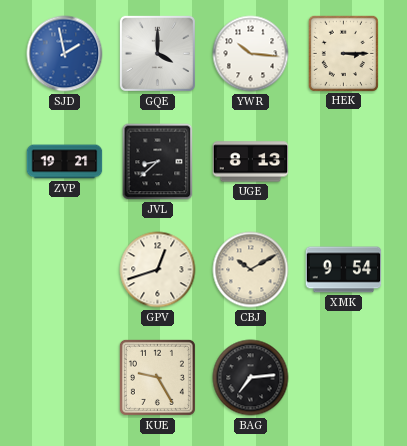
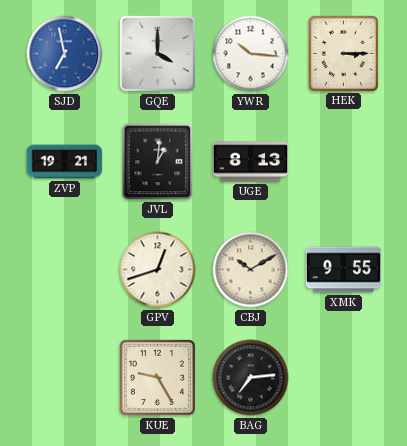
SJD: 1:58 -> 6:58 (65, 54)
JVL: 8:38 -> 1:01 (158, 162)
XMK: 9:54 -> 9:55 (344, 270)
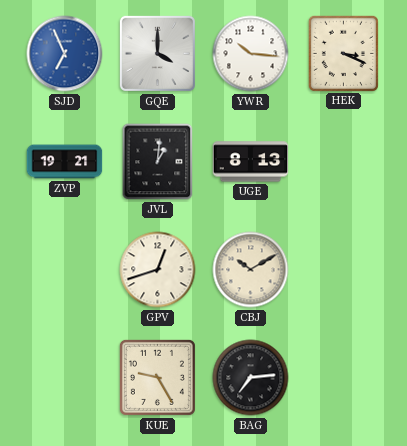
SJD: 6:58 -> 6:56 (65, 54)
HEK: 3:15 -> 3:19 (343, 53)
XMK: 9:55 -> none (344, 270)
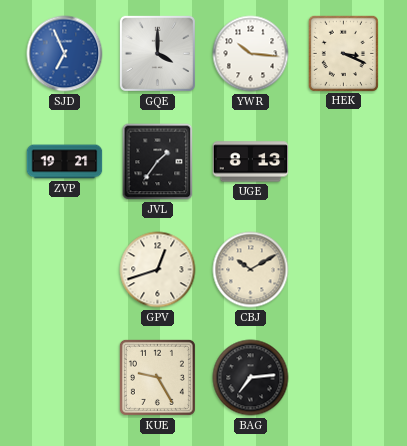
JVL: 1:01 -> 1:36 (158, 162)
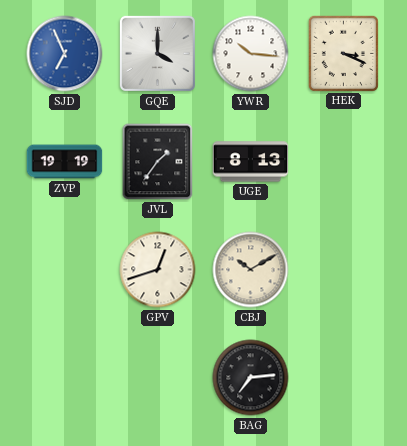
ZVP: 19:21 -> 19:19 (65, 162)
KUE: 9:25 -> none (157, 377)
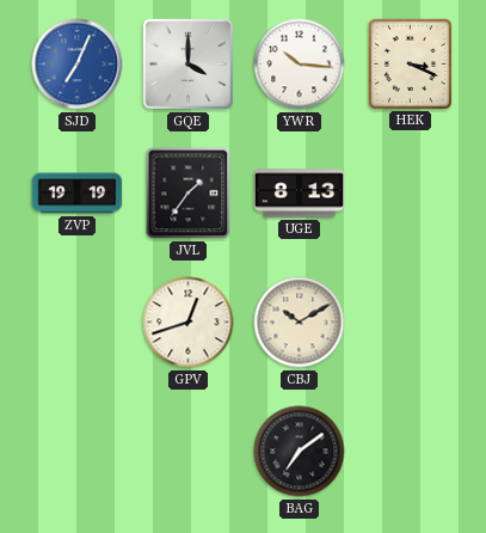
SJD: 6:56 -> 7:04 (78, 65)
BAG: 7:14 -> 7:09 (300, 452)
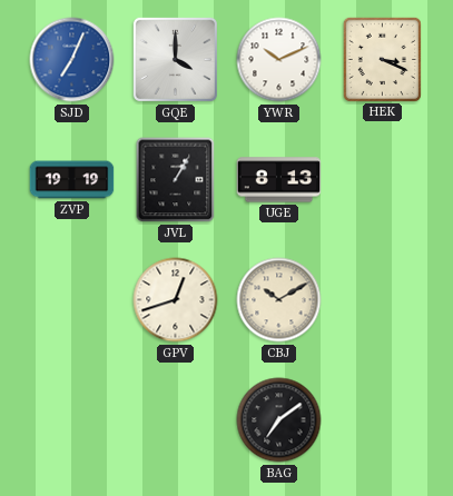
YWR: 10:16 -> 10:11 (279, 60)
JVL: 1:36 -> 1:05 (176, 180)
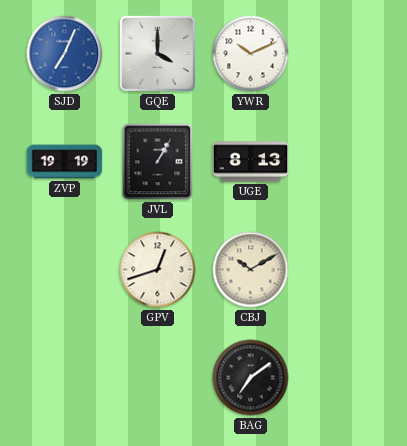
HEK: 3:19 -> none (382, 59)
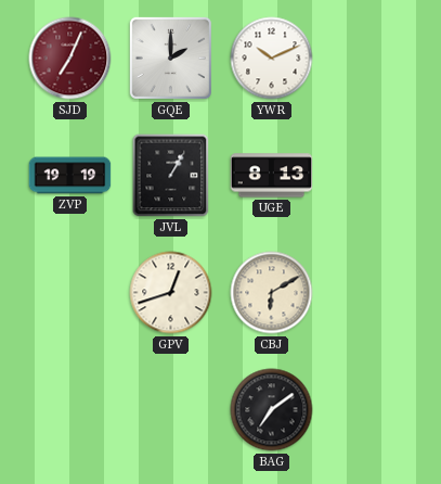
SJD dial: blue -> burgundy (70, 59)
GQE: 4:00 -> 2:00 (170, 58)
CBJ: 10:10 -> 6:10 (272, 293)
